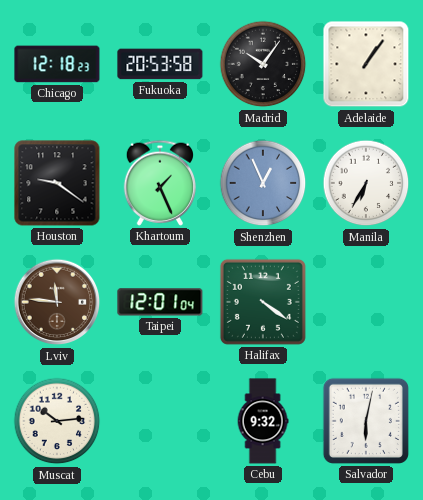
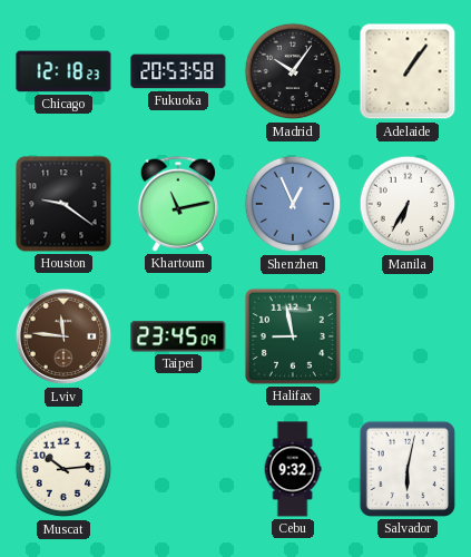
Khartoum: 1:26 -> 11:13 (177, 204)
Taipei: 12:01 -> 23:45 (178, 336)
Halifax: 4:21 -> 8:58 (293, 336)
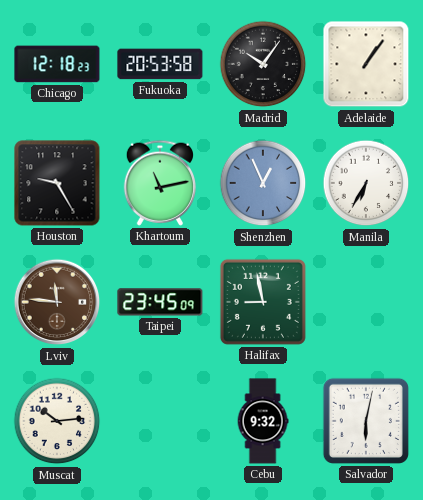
Houston: 9:21 -> 9:25 (57, 183)
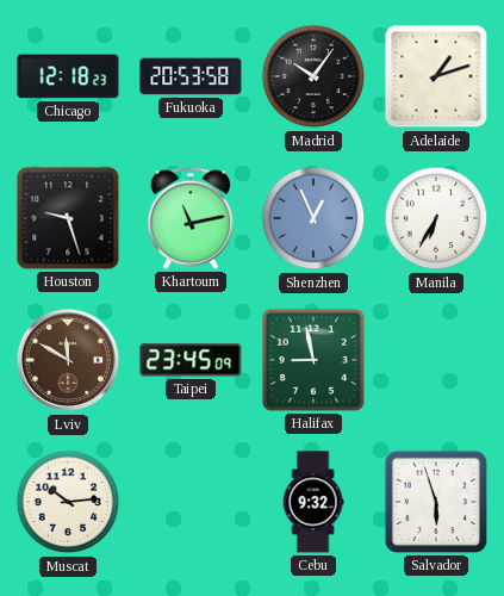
Adelaide: 1:06 -> 1:12 (436, 76)
Houston: 9:25 -> 9:27 (68, 218)
Lviv: 11:46 -> 11:50 (68, 360)
Salvador: 6:02 -> 5:57 (436, 502)
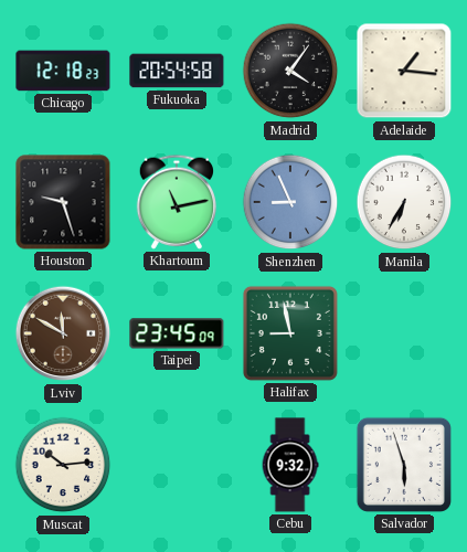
Fukuoka: 20:53 -> 20:54 (177, 71)
Madrid: 10:06 -> 4:06 (290, 71)
Adelaide: 1:12 -> 1:16 (404, 71)
Shenzhen: 12:56 -> 8:56 (290, 202)
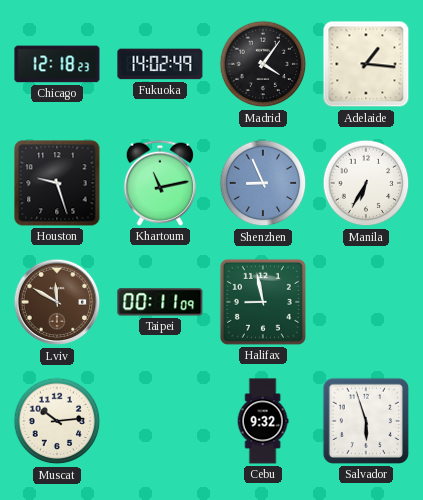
Fukuoka: 20:54 -> 14:02 (160, 64)
Taipei: 23:45 -> 00:11 (160, 302)
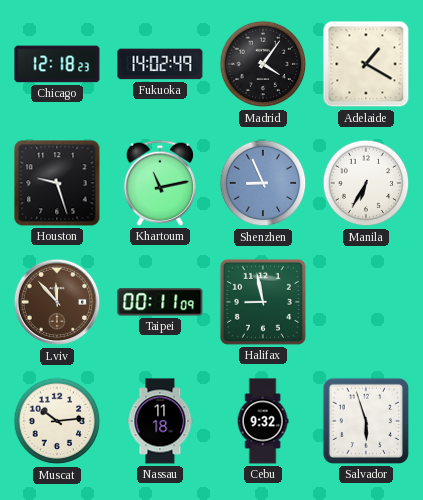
Adelaide: 1:16 -> 1:20 (366, 64)
Lviv: 11:50 -> 11:53 (57, 302)
Nassau: none -> 11:18 (160, 421)
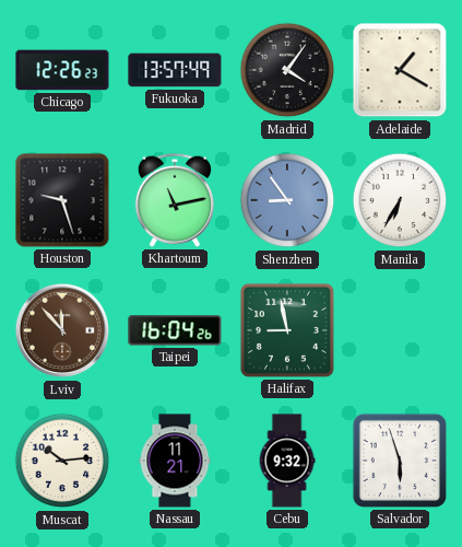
Chicago: 12:18 -> 12:26 (62, 70)
Fukuoka: 14:02 -> 13:57 (175, 70)
Shenzhen: 8:56 -> 8:54 (287, 200)
Taipei: 00:11 -> 16:04 (175, 330)
Nassau: 11:18 -> 11:21 (175, 461)
